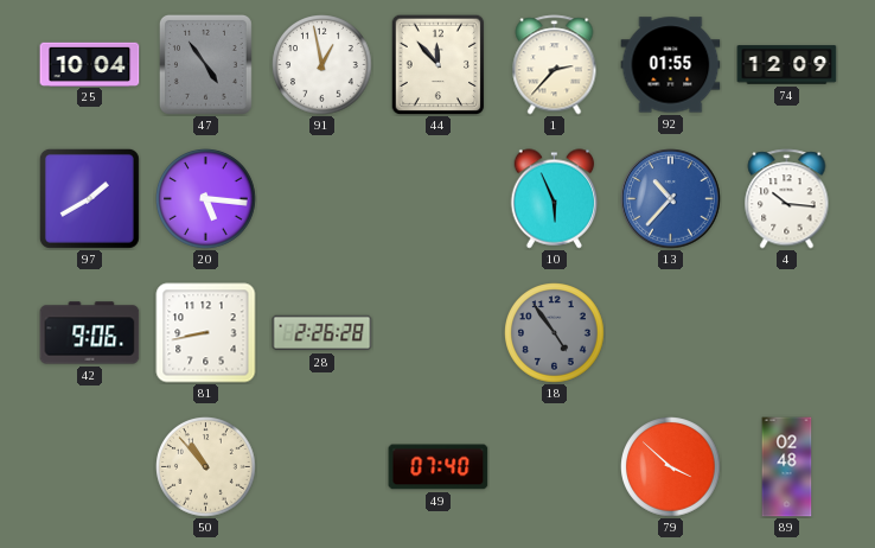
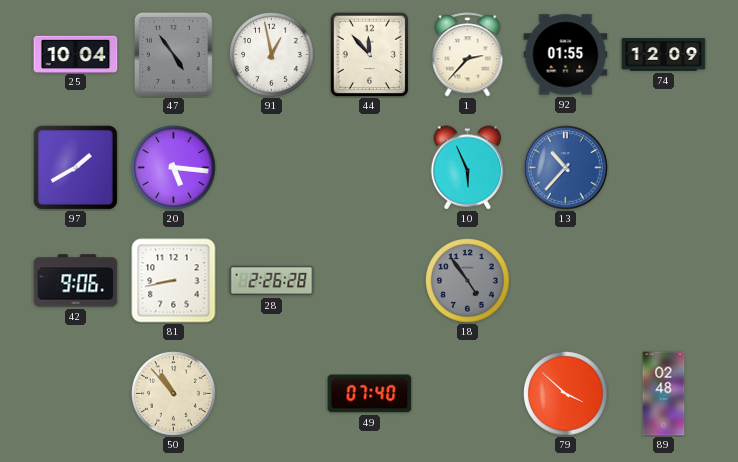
4: 10:16 -> none (787, 199)
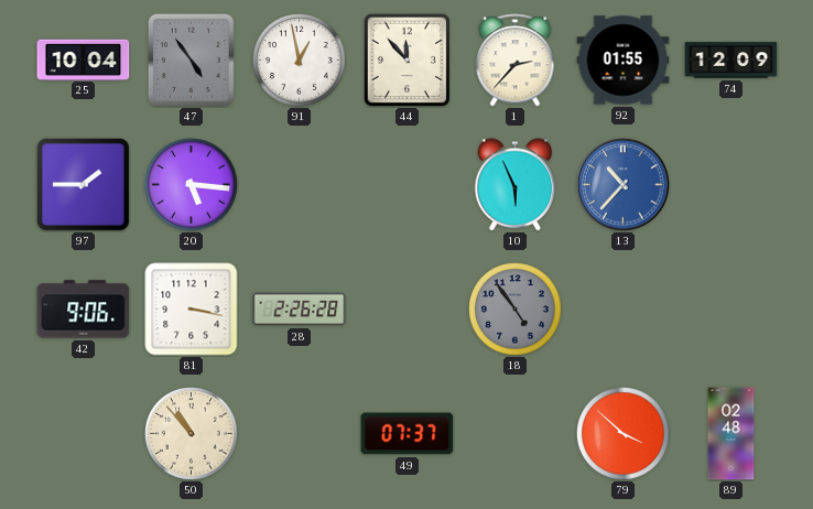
97: 1:40 -> 1:45 (83, 184)
81: 8:43 -> 3:17 (192, 310)
49: 07:40 -> 07:37 (408, 434)
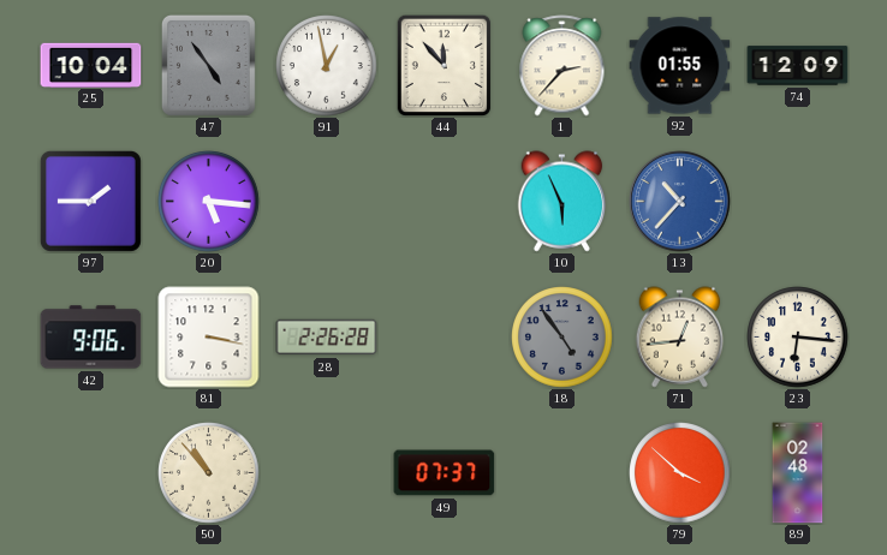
71: none -> 12:44 (680, 338)
23: none -> 6:16 (798, 338)
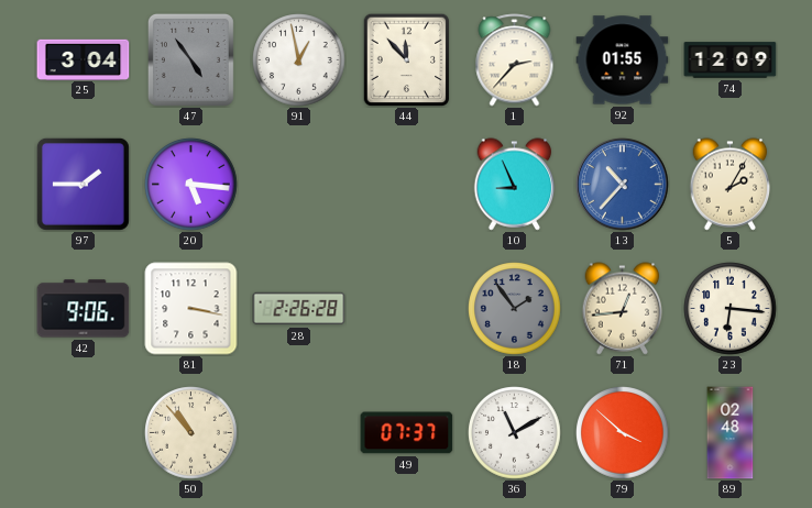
25: 10:04 -> 3:04 (84, 59)
10: 5:56 -> 8:56 (515, 185)
5: none -> 2:05 (731, 185)
18: 4:54 -> 1:54 (515, 309)
36: none -> 11:10 (515, 433)
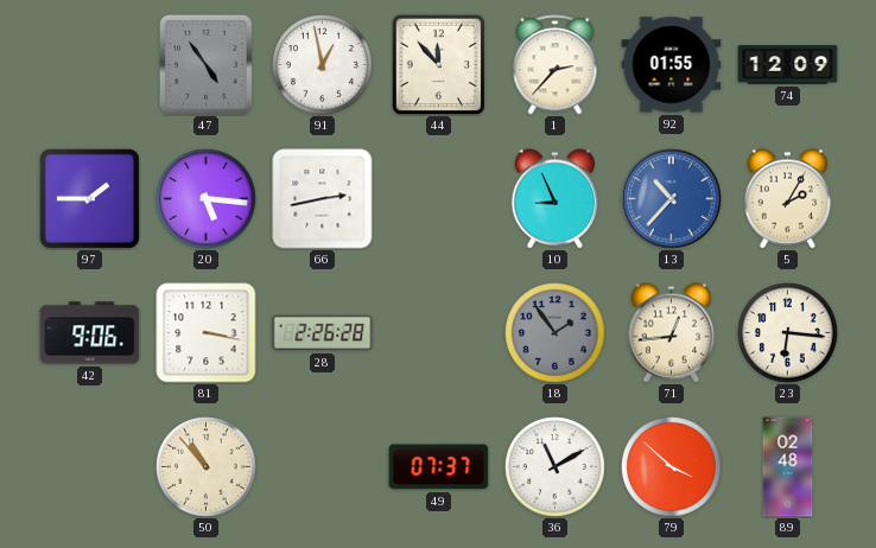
25: 3:04 -> none (84, 59)
66: none -> 2:43 (323, 199)
